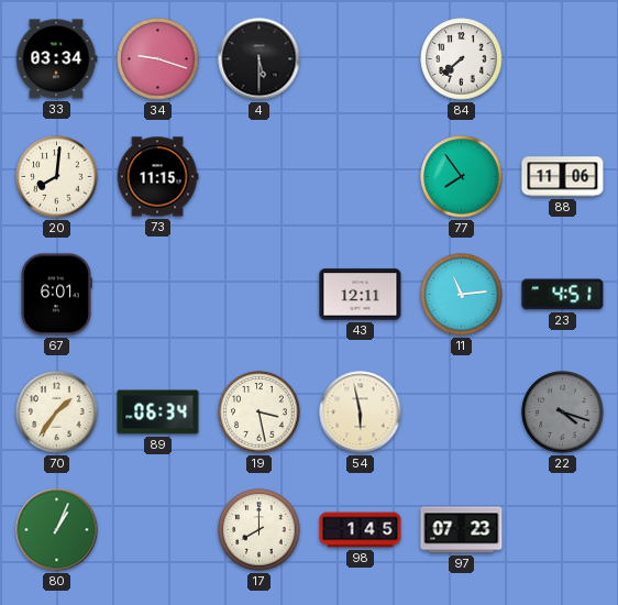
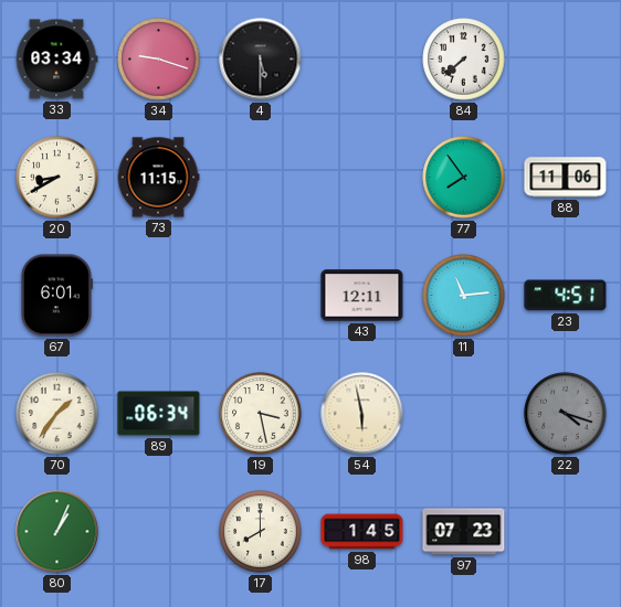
20: 8:01 -> 8:40 (57, 178)
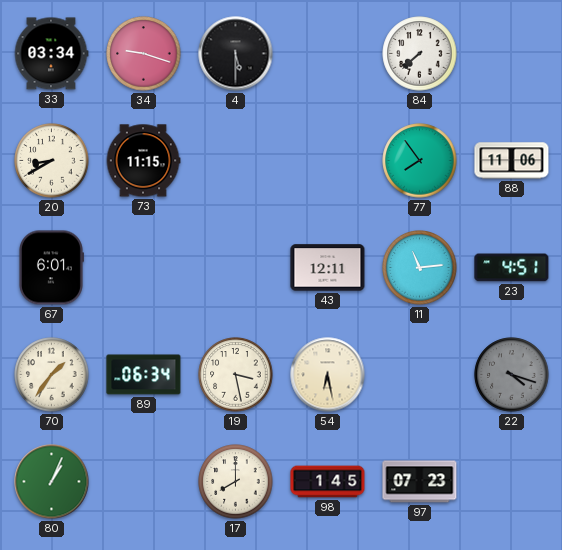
54: 5:58 -> 6:28 (328, 375)
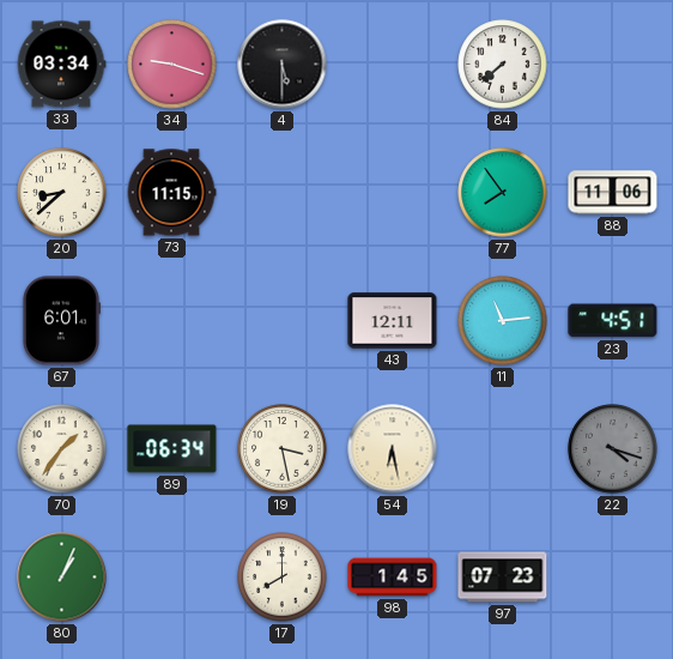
20: 8:40 -> 8:38 (62, 193)
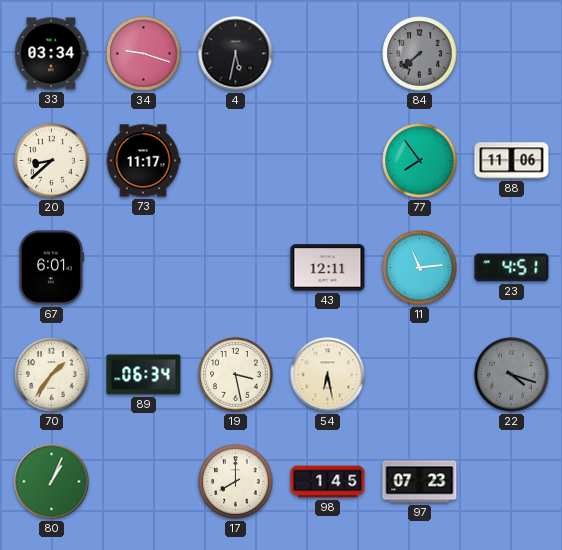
4: 5:30 -> 5:32 (236, 54)
84 dial: white -> grey (420, 54)
73: 11:15 -> 11:17 (143, 161)
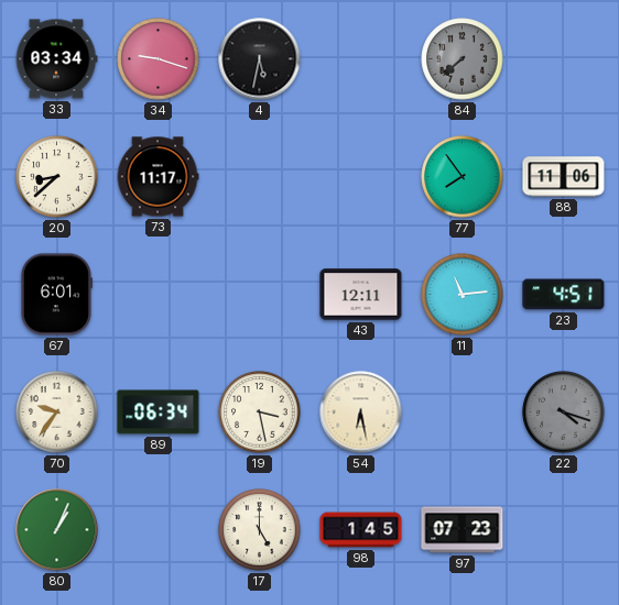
70: 1:36 -> 9:36 (57, 413)
17: 8:00 -> 5:00 (260, 530)
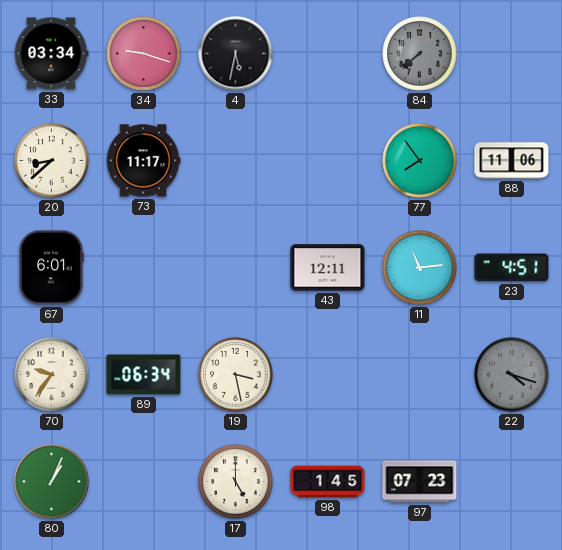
54: 6:28 -> none (361, 413)
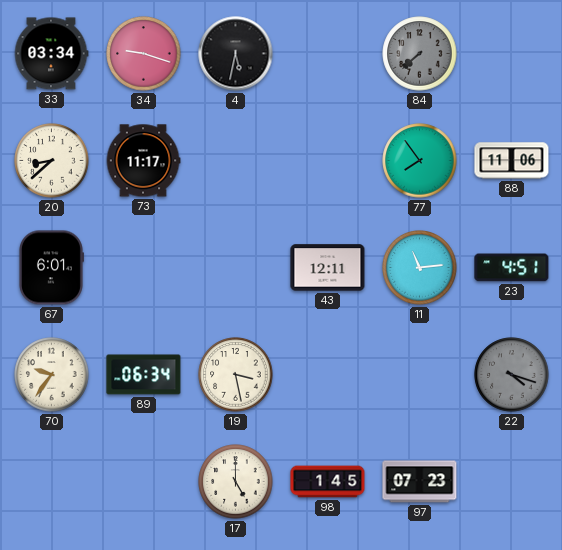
80: 1:04 -> none (52, 482)
